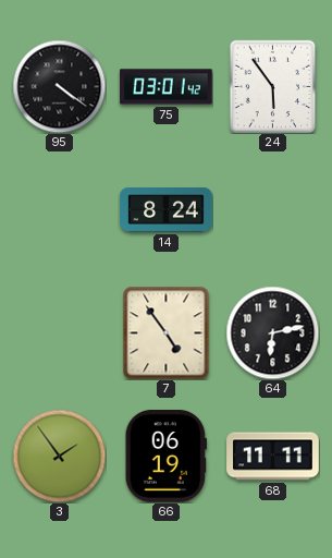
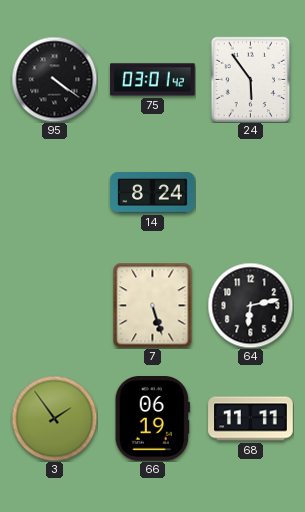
7: 4:54 -> 5:27 (153, 305)
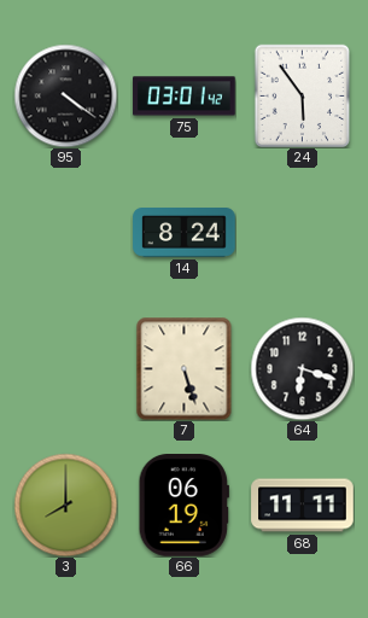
64: 6:13 -> 6:18 (302, 368)
3: 1:54 -> 8:00 (65, 505)
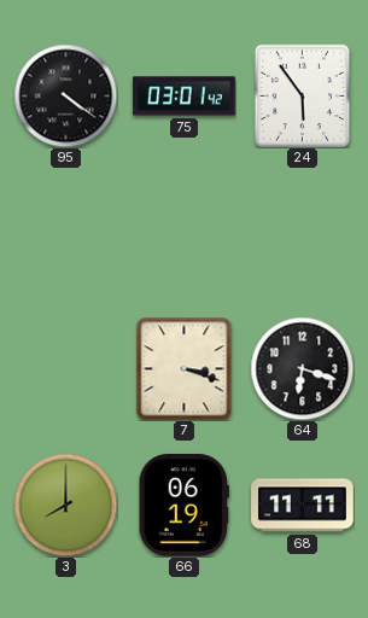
14: 8:24 -> none (185, 233)
7: 5:27 -> 3:18 (185, 368)
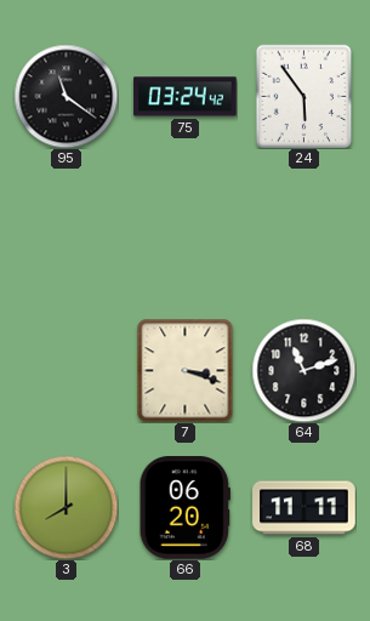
95: 4:21 -> 11:21 (66, 96)
75: 03:01 -> 03:24 (186, 97)
64: 6:18 -> 11:12 (303, 370)
66: 06:19 -> 06:20 (184, 508)
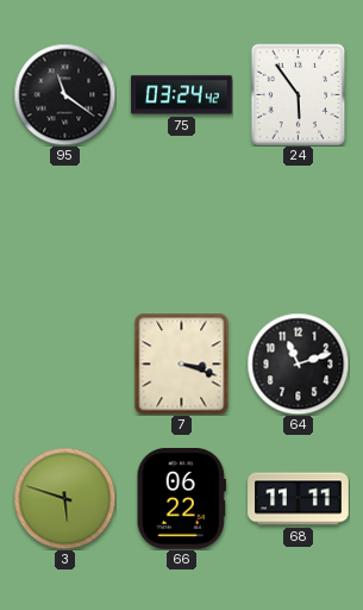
3: 8:00 -> 5:48 (64, 498)
66: 06:20 -> 06:22 (181, 499)
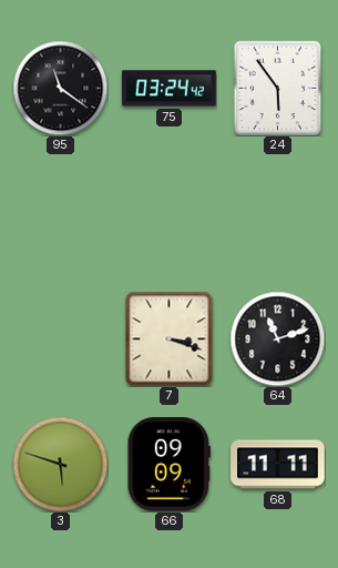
66: 06:22 -> 09:09 (168, 465)
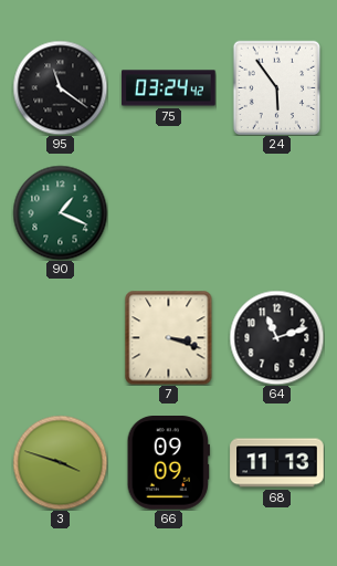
90: none -> 1:19 (60, 212)
3: 5:48 -> 3:48 (60, 462)
68: 11:11 -> 11:13 (277, 463)
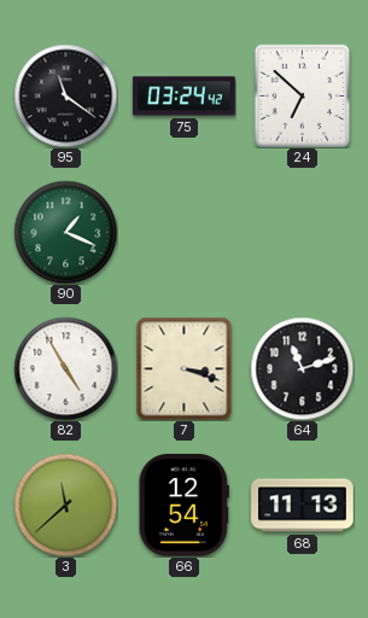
24: 5:54 -> 6:52 (302, 95)
82: none -> 4:55 (65, 368)
3: 3:48 -> 11:38 (65, 505)
66: 09:09 -> 12:54 (183, 506)
